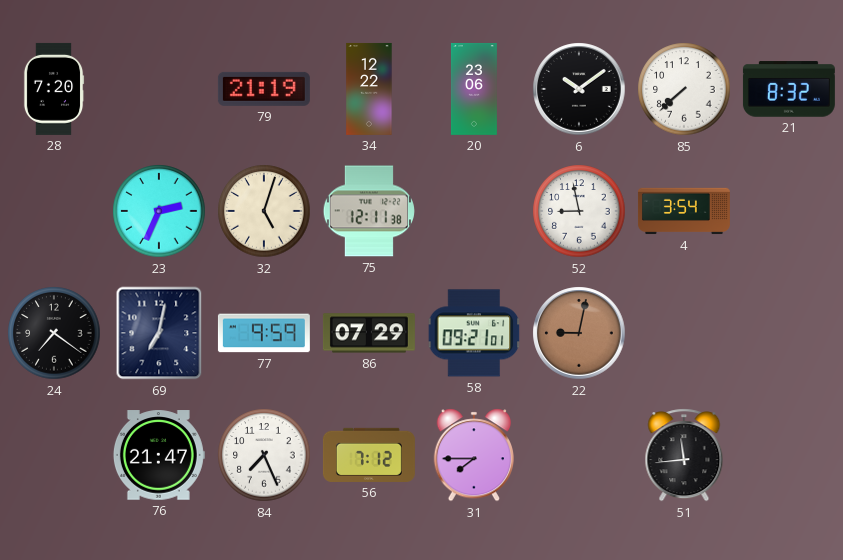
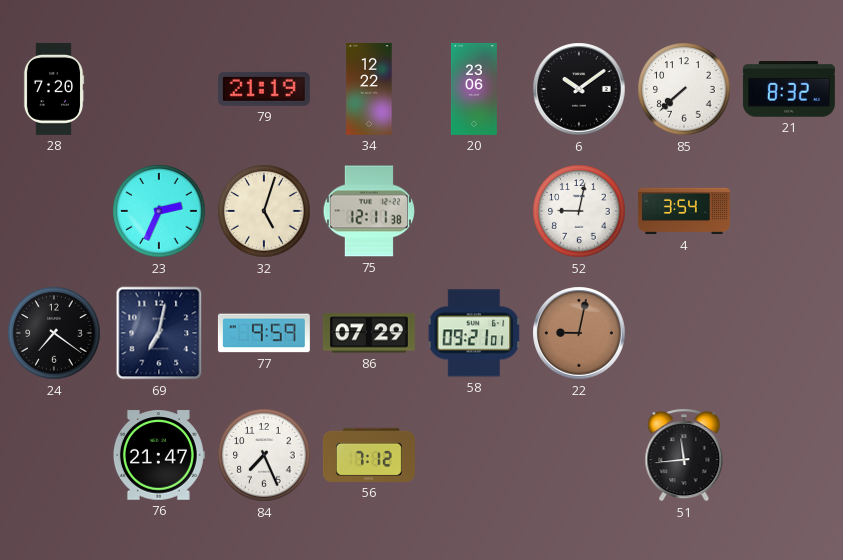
52: 8:58 -> 9:02 (579, 211)
31: 7:45 -> none (473, 455)
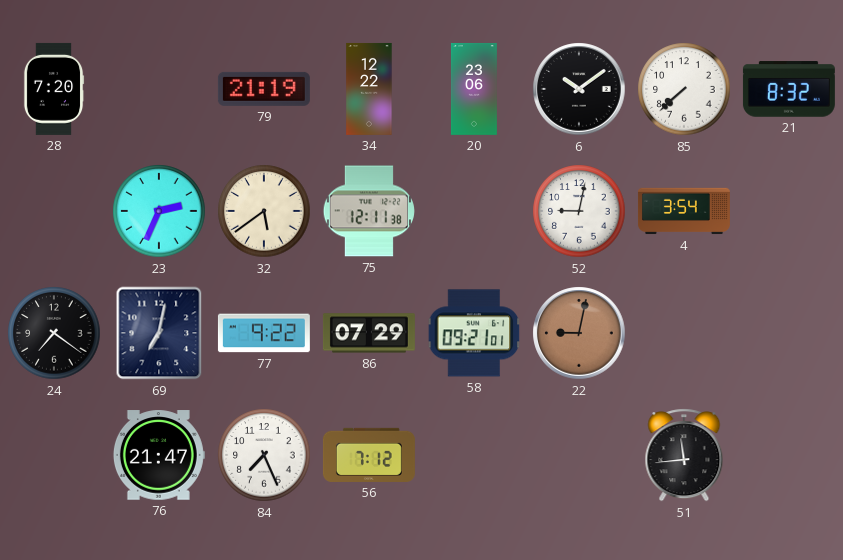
32: 5:03 -> 5:39 (264, 211)
77: 9:59 -> 9:22 (264, 333)
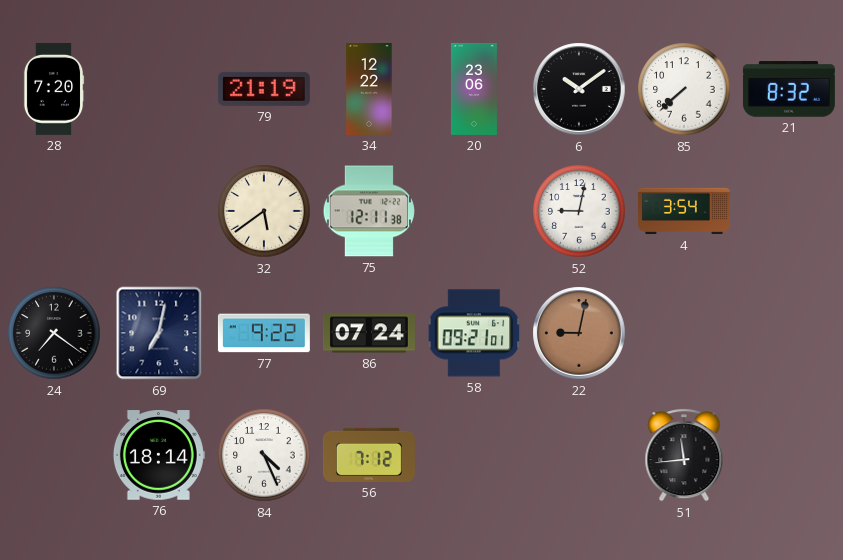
23: 2:34 -> none (159, 211)
86: 07:29 -> 07:24 (369, 333)
76: 21:47 -> 18:14 (159, 455)
84: 7:26 -> 4:26 (264, 455)
